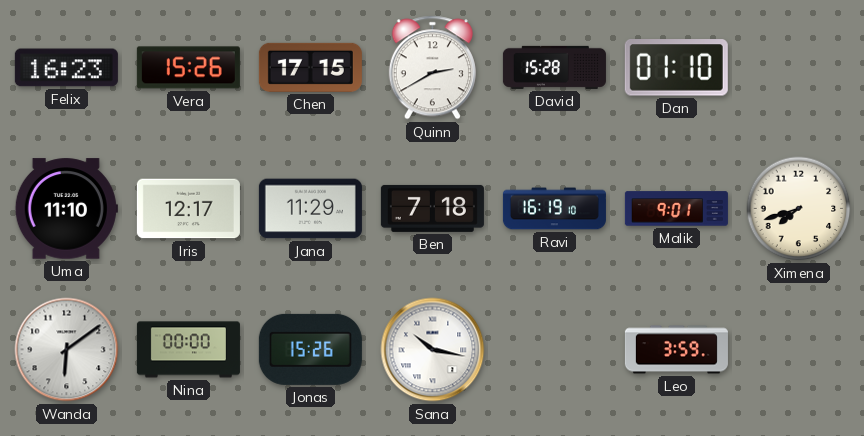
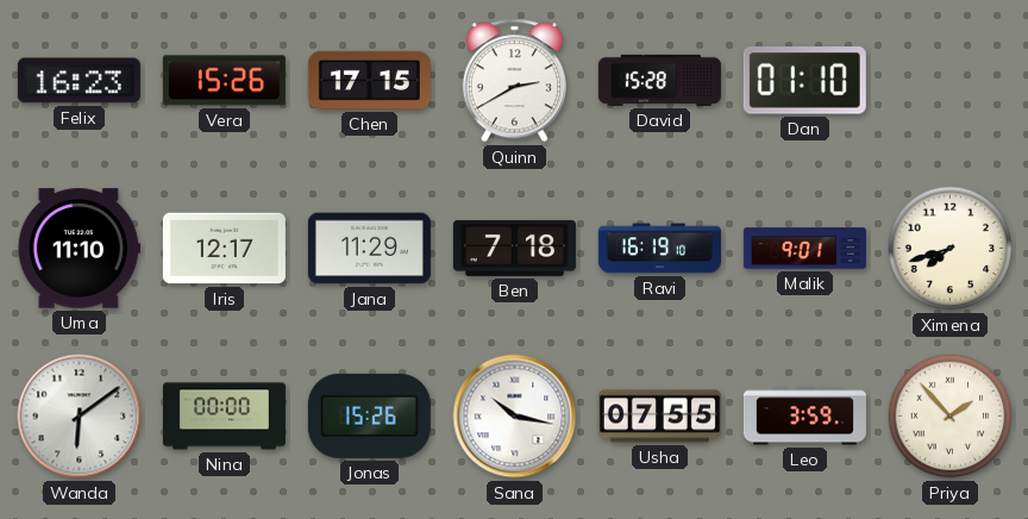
Usha: none -> 07:55 (659, 417)
Priya: none -> 1:53 (951, 417)
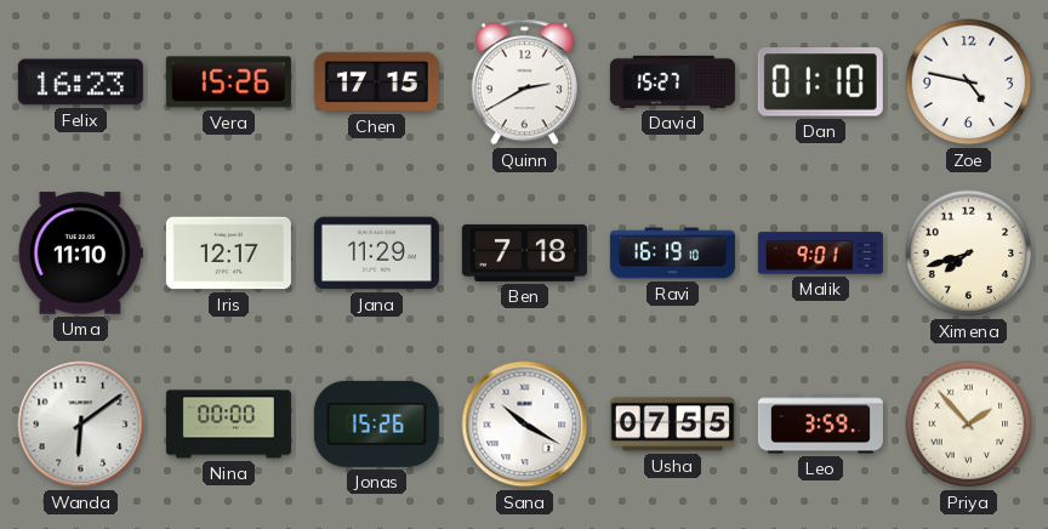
David: 15:28 -> 15:27 (672, 81)
Zoe: none -> 4:47 (969, 83)
Sana: 10:17 -> 10:20 (525, 425)
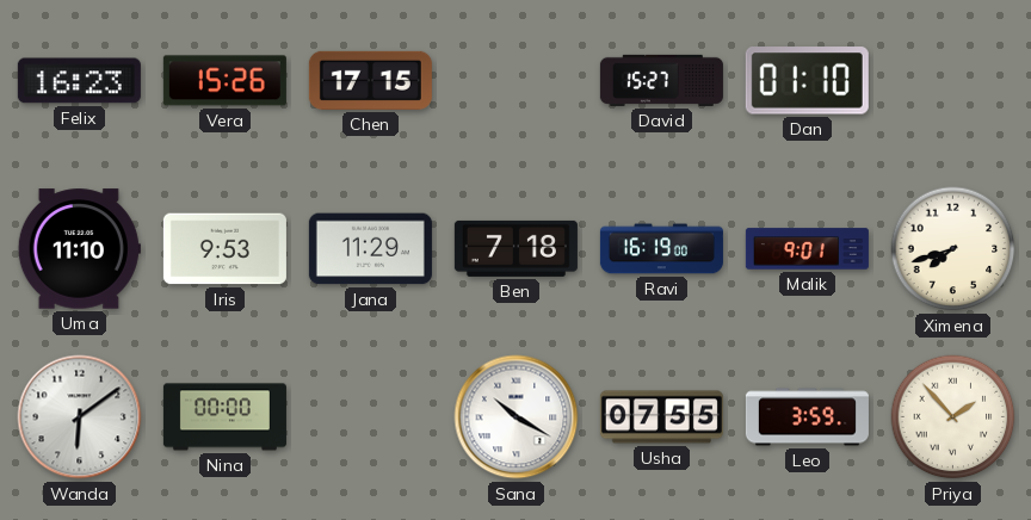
Quinn: 2:40 -> none (524, 83)
Zoe: 4:47 -> none (969, 83)
Iris: 12:17 -> 9:53 (224, 249)
Ravi: 16:19:10 -> 16:19:00 (661, 249)
Jonas: 15:26 -> none (376, 423)
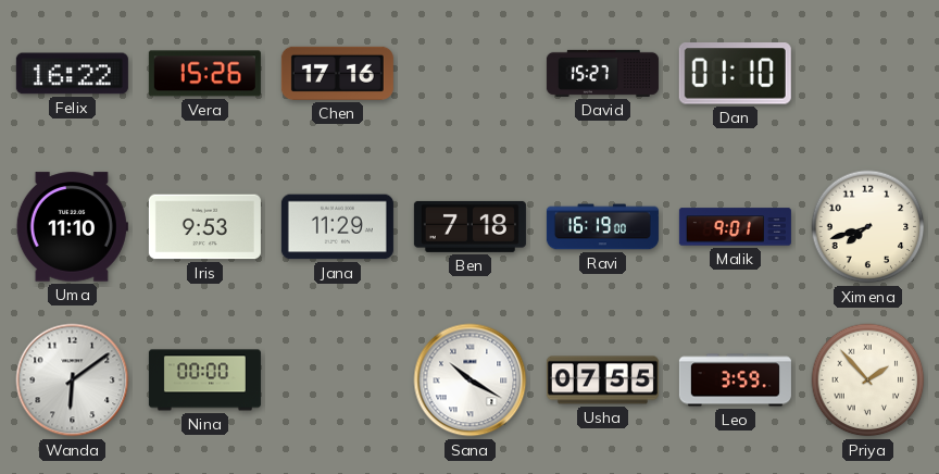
Felix: 16:23 -> 16:22 (72, 74)
Chen: 17:15 -> 17:16 (337, 73)
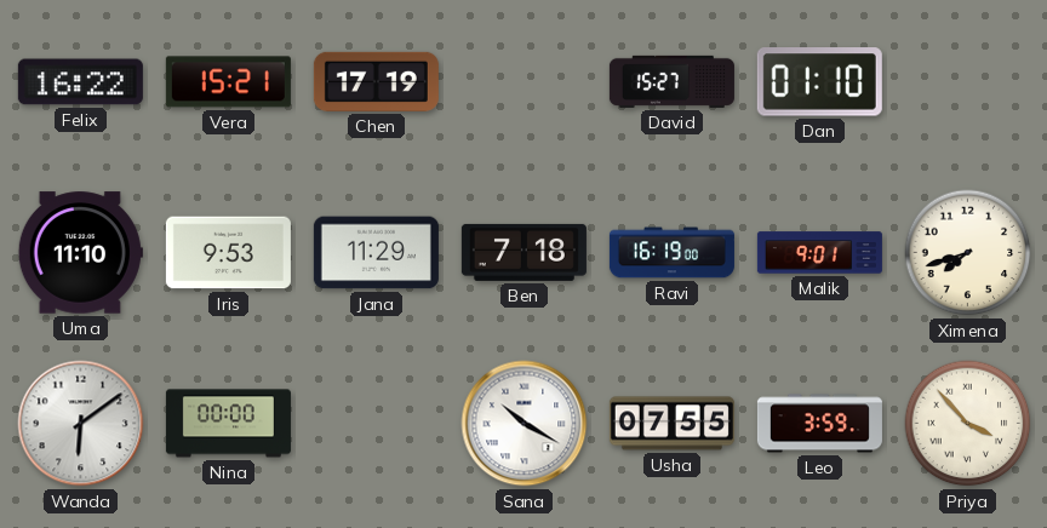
Vera: 15:26 -> 15:21 (228, 82)
Chen: 17:16 -> 17:19 (376, 81)
Priya: 1:53 -> 3:53 (968, 424)
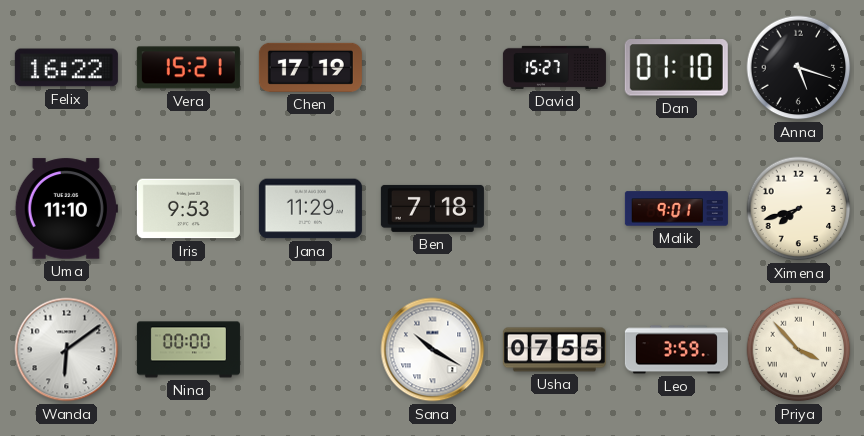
Anna: none -> 5:18 (799, 68)
Ravi: 16:19 -> none (671, 253)
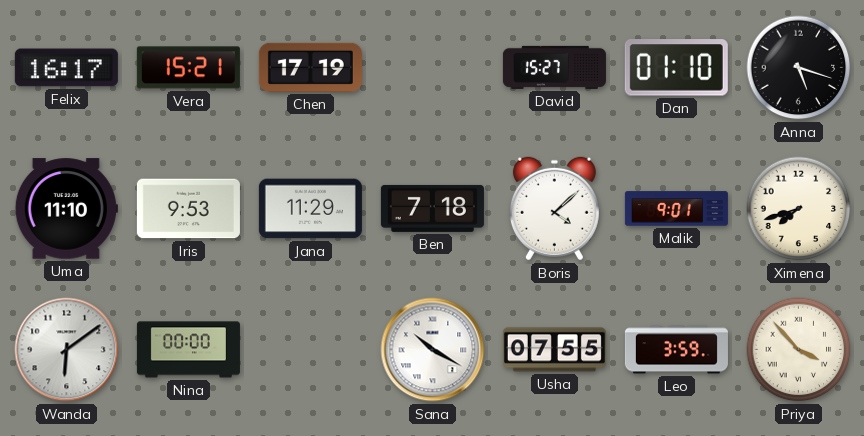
Felix: 16:22 -> 16:17 (66, 68)
Boris: none -> 4:08 (554, 209)
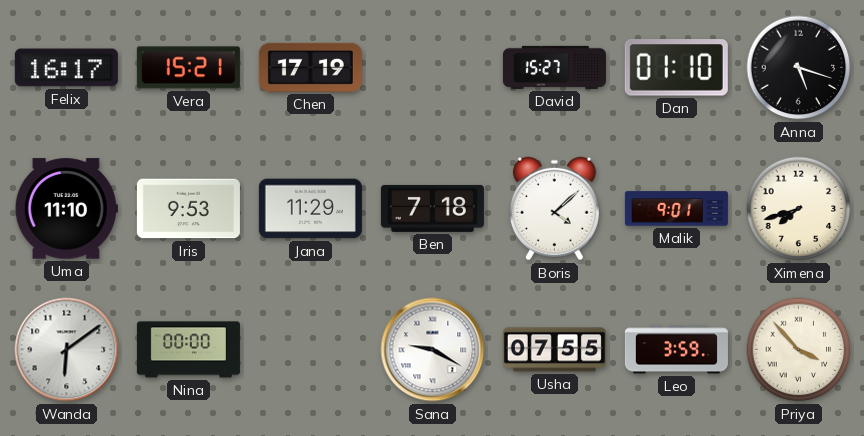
Sana: 10:20 -> 9:20 (433, 350)
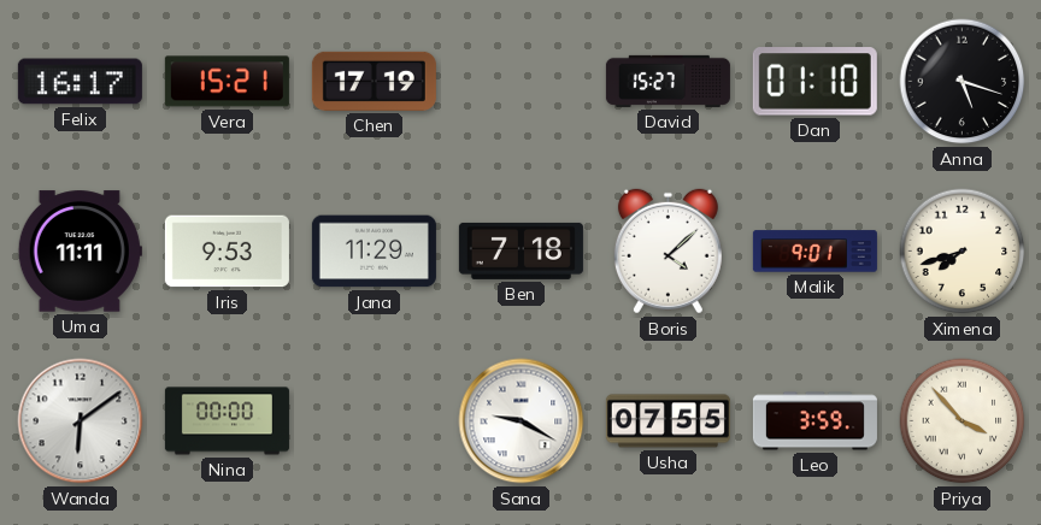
Uma: 11:10 -> 11:11 (80, 252)
